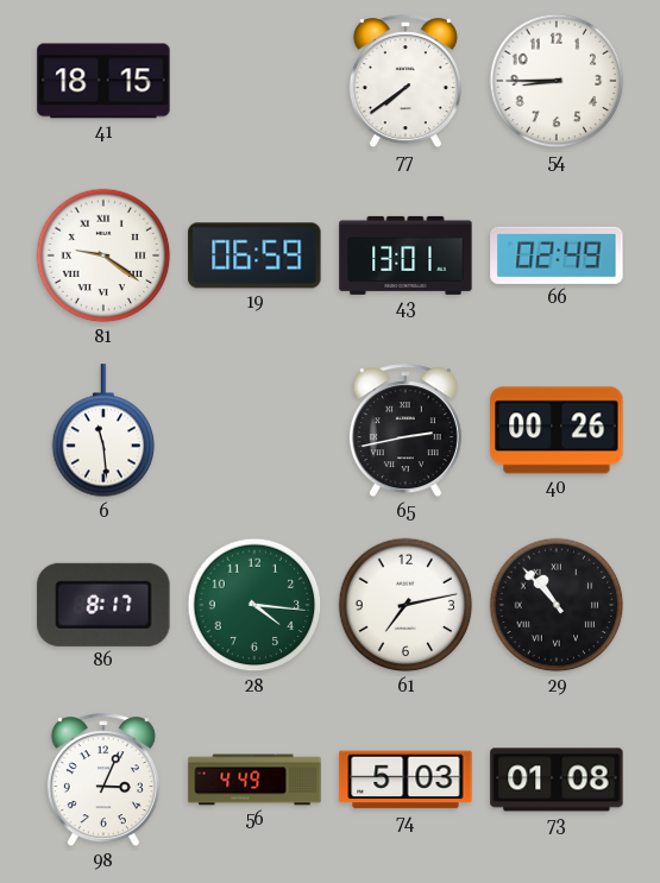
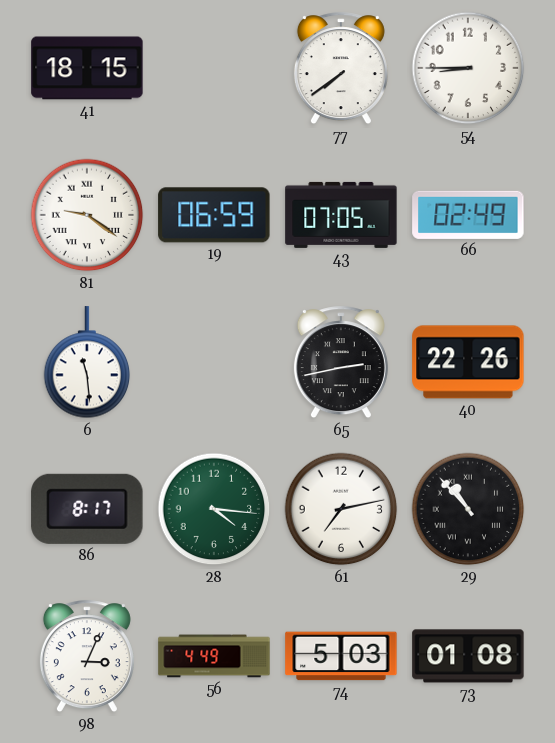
43: 13:01 -> 07:05 (341, 215)
40: 00:26 -> 22:26 (468, 362)
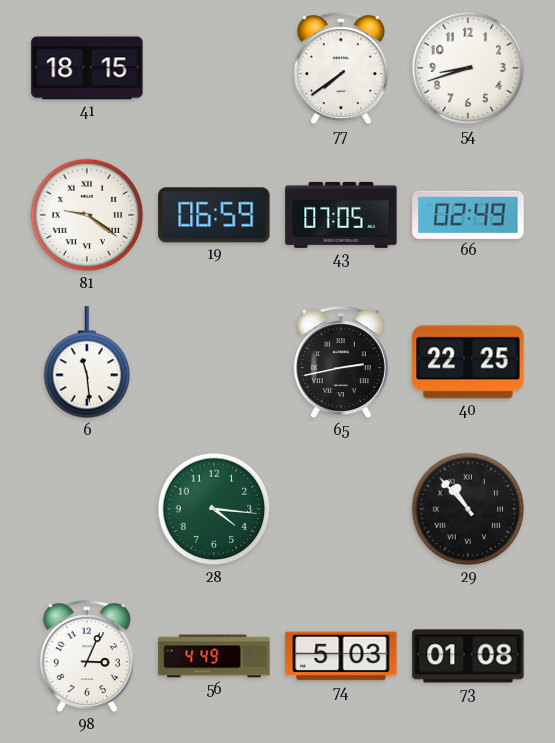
54: 8:45 -> 8:42 (468, 68)
40: 22:26 -> 22:25 (468, 362)
86: 8:17 -> none (87, 509)
61: 7:13 -> none (341, 509)
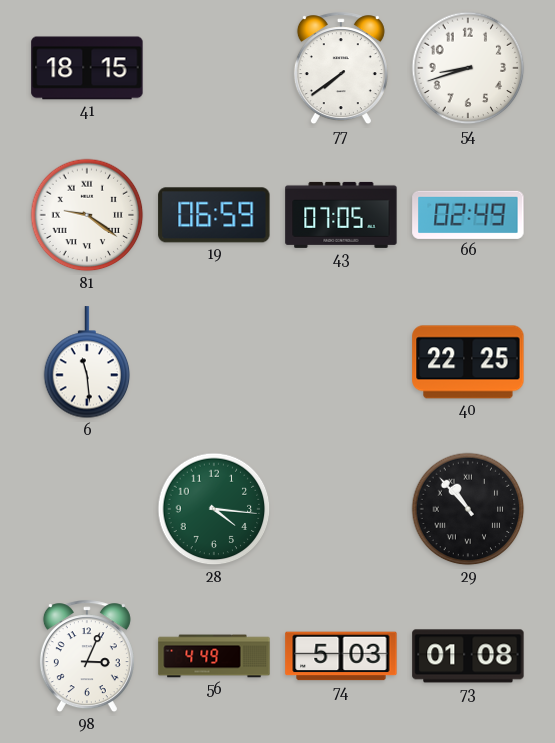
65: 2:43 -> none (341, 363)
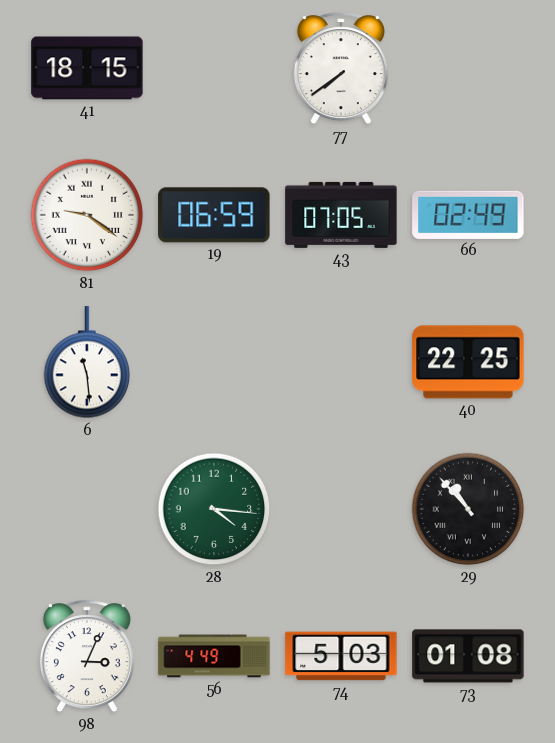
54: 8:42 -> none (468, 68)
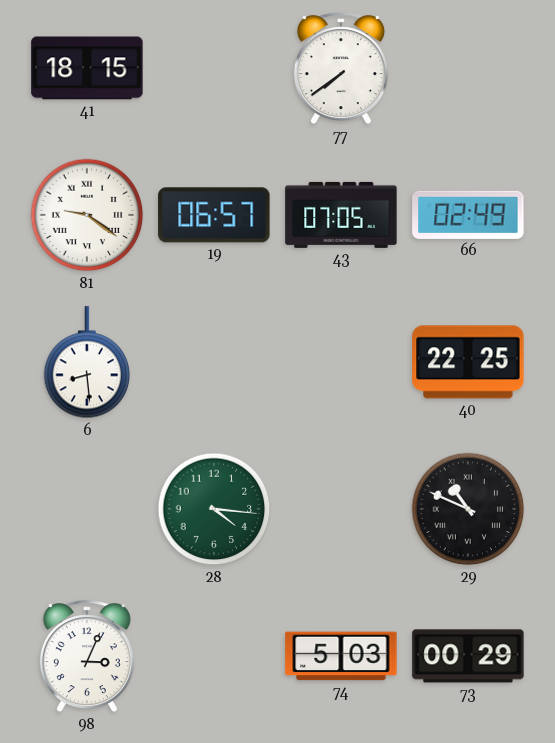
19: 06:59 -> 06:57 (214, 215)
6: 11:29 -> 8:29 (87, 363)
29: 10:53 -> 10:49 (468, 509)
56: 4:49 -> none (214, 656)
73: 01:08 -> 00:29 (468, 656)
